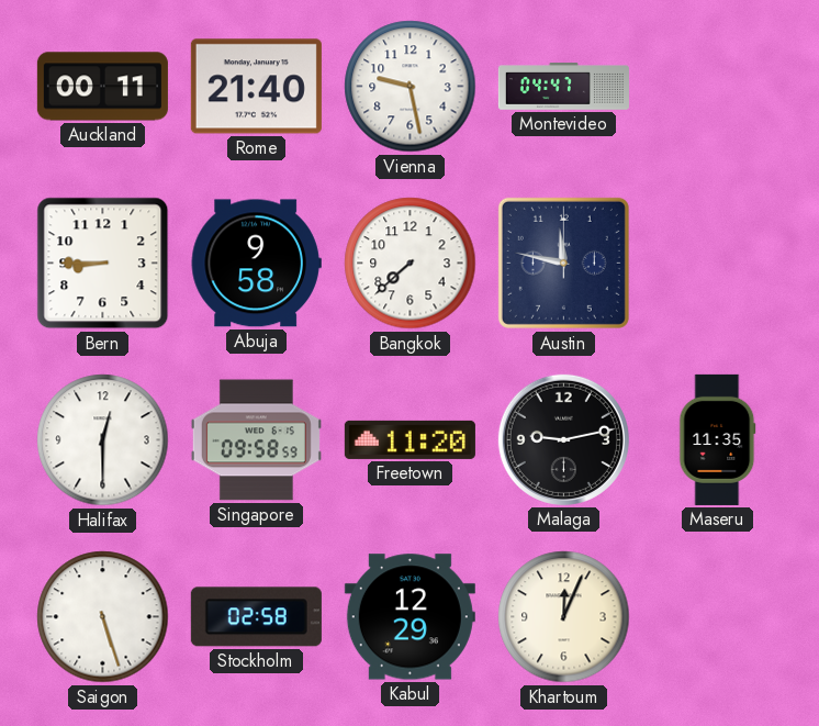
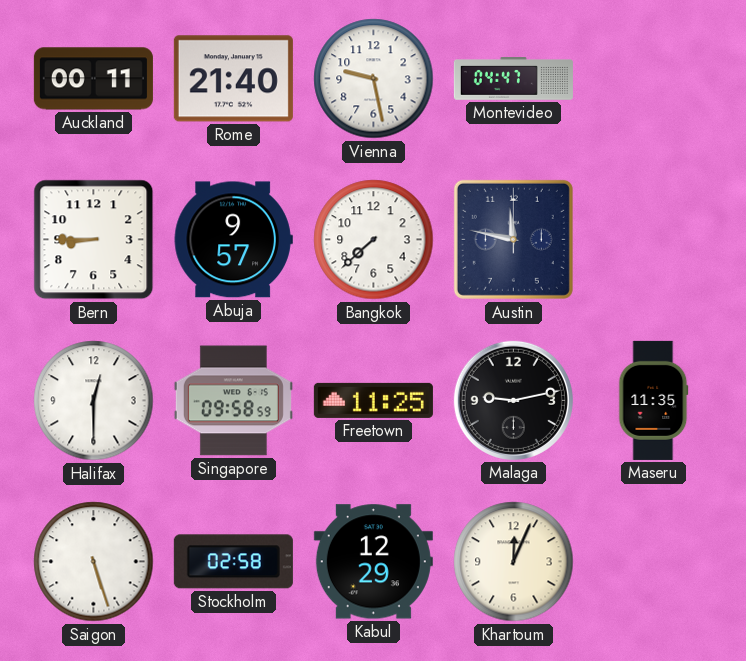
Abuja: 9:58 -> 9:57 (233, 240)
Freetown: 11:20 -> 11:25 (373, 400)
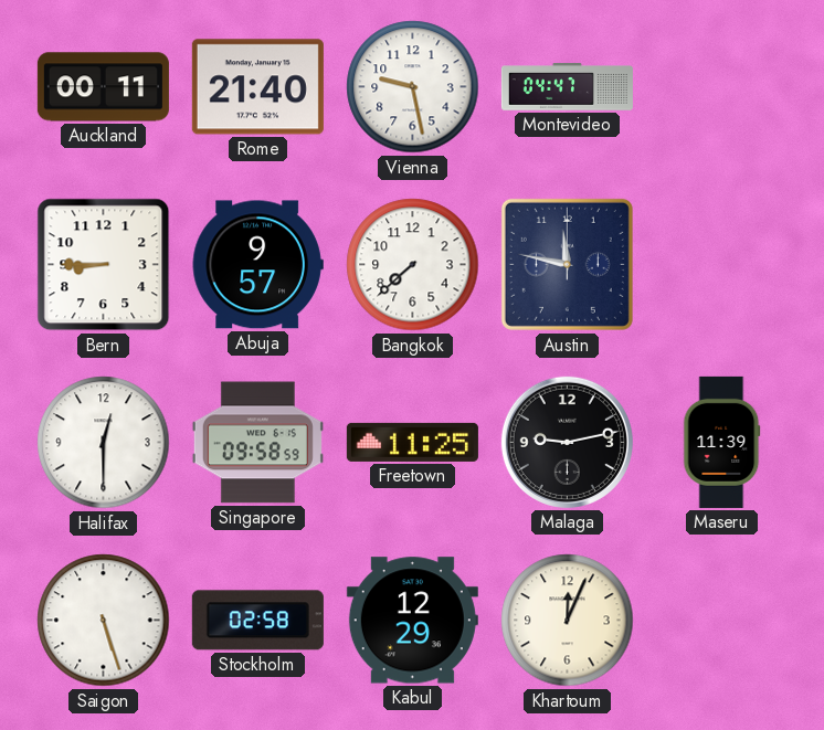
Maseru: 11:35 -> 11:39 (722, 442)
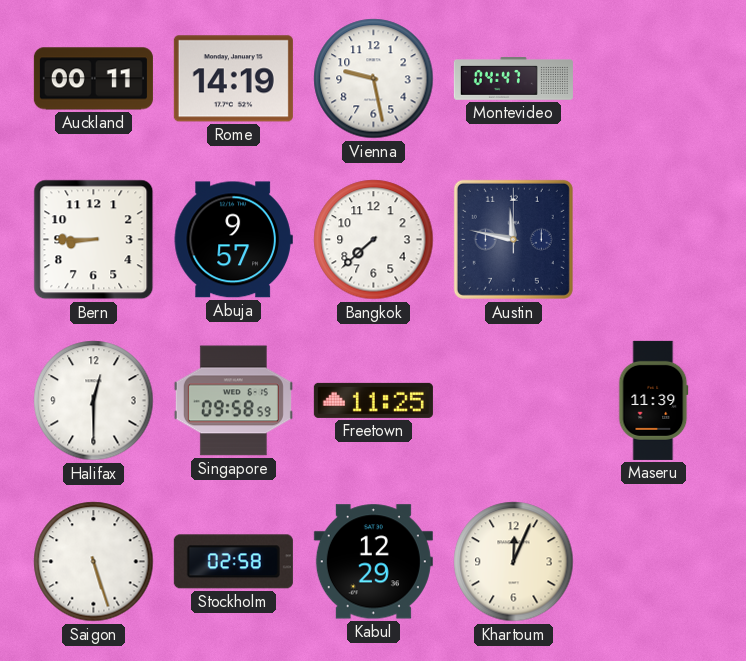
Rome: 21:40 -> 14:19 (233, 79)
Malaga: 9:13 -> none (567, 442)
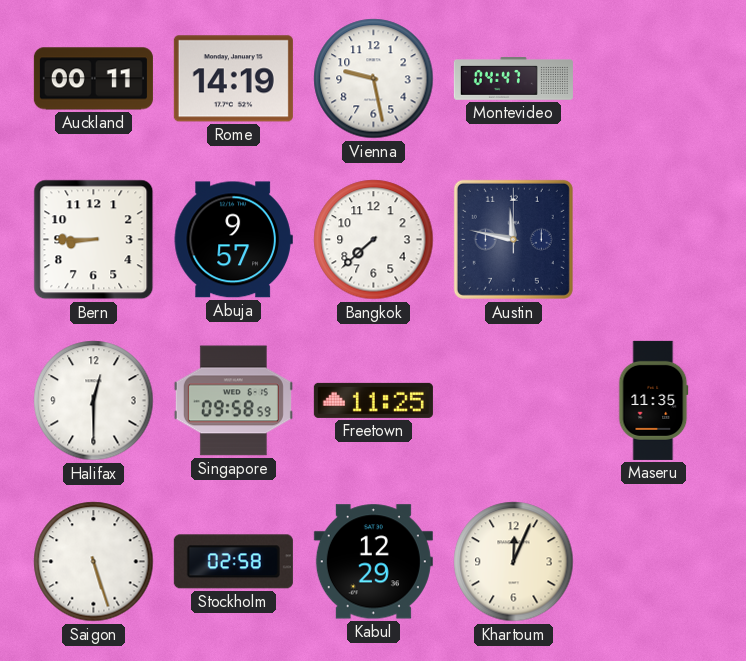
Maseru: 11:39 -> 11:35 (654, 400)
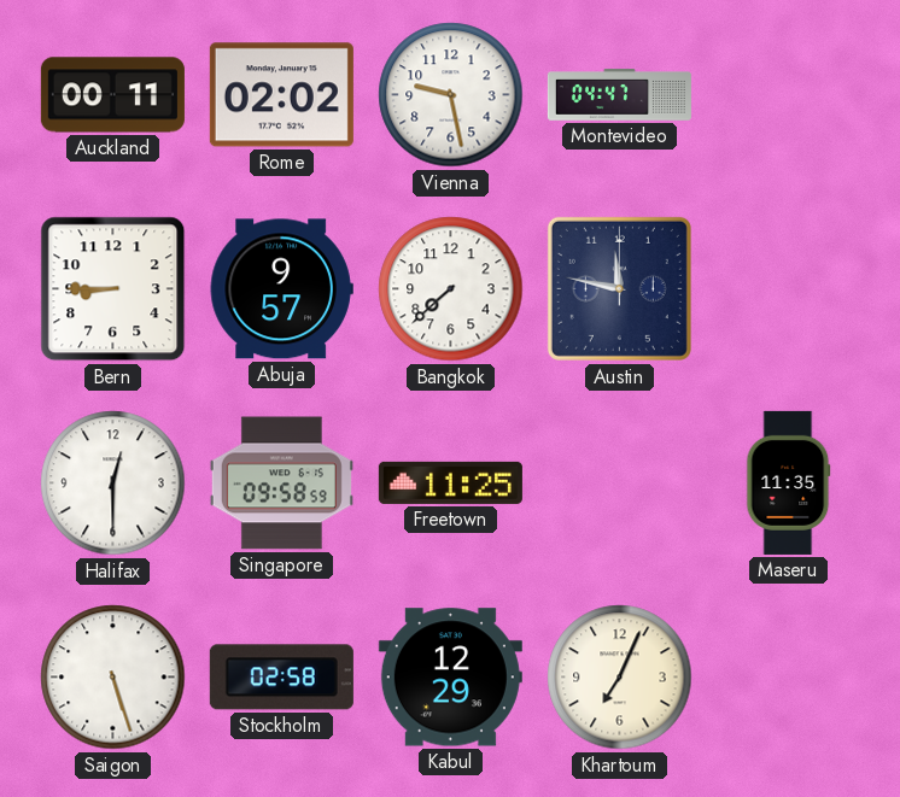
Rome: 14:19 -> 02:02 (281, 95)
Khartoum: 12:04 -> 7:04 (620, 678)
